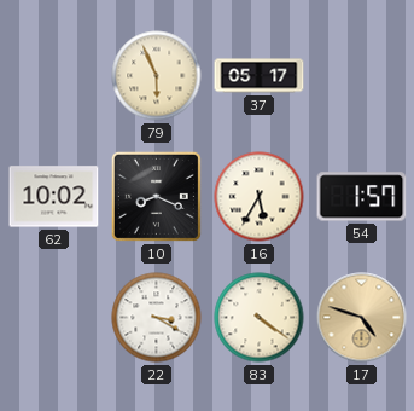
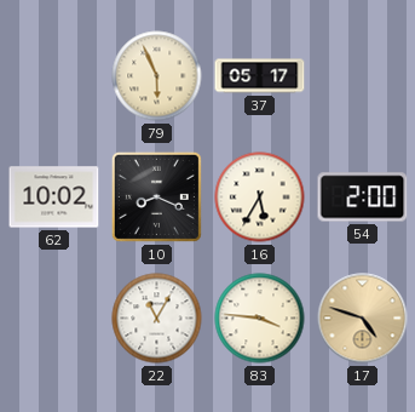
54: 1:57 -> 2:00 (363, 198)
22: 3:20 -> 11:05 (157, 319)
83: 4:21 -> 3:46 (260, 319)
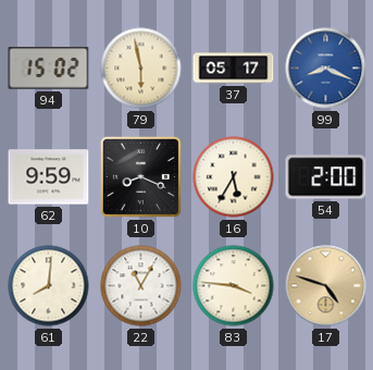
94: none -> 15:02 (49, 69)
79: 5:56 -> 5:58 (141, 69)
99: none -> 8:19 (326, 69)
62: 10:02 -> 9:59 (49, 177)
61: none -> 8:01 (49, 286)
